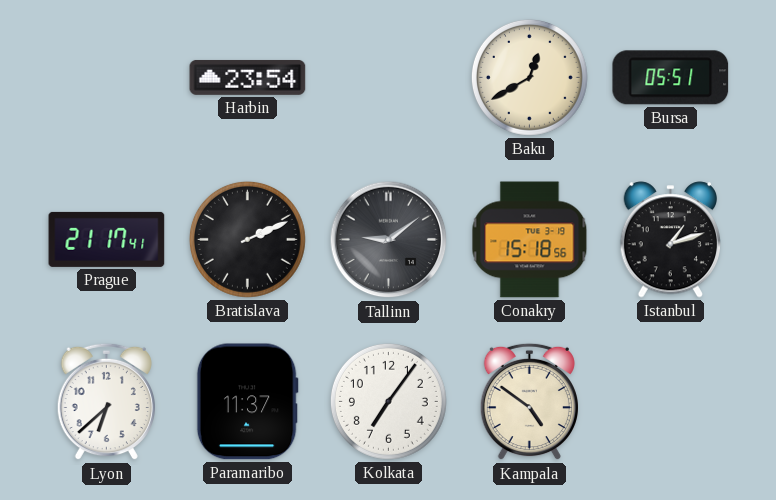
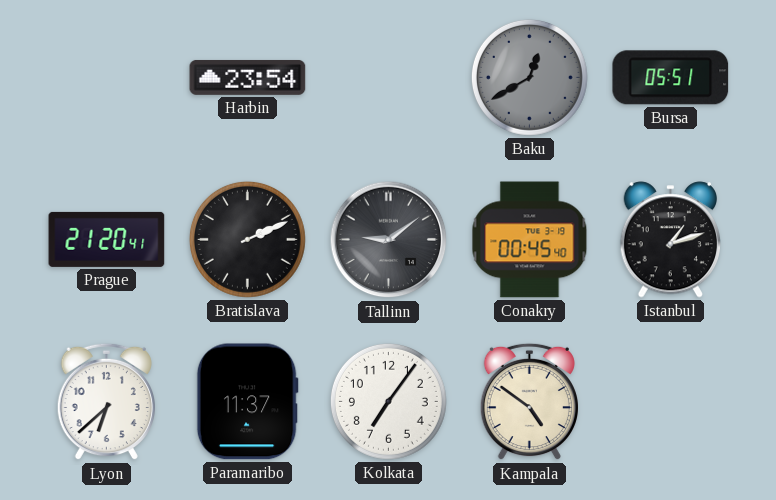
Baku dial: cream -> grey (529, 77)
Prague: 21:17 -> 21:20 (107, 239)
Conakry: 15:18 -> 00:45 (530, 240)
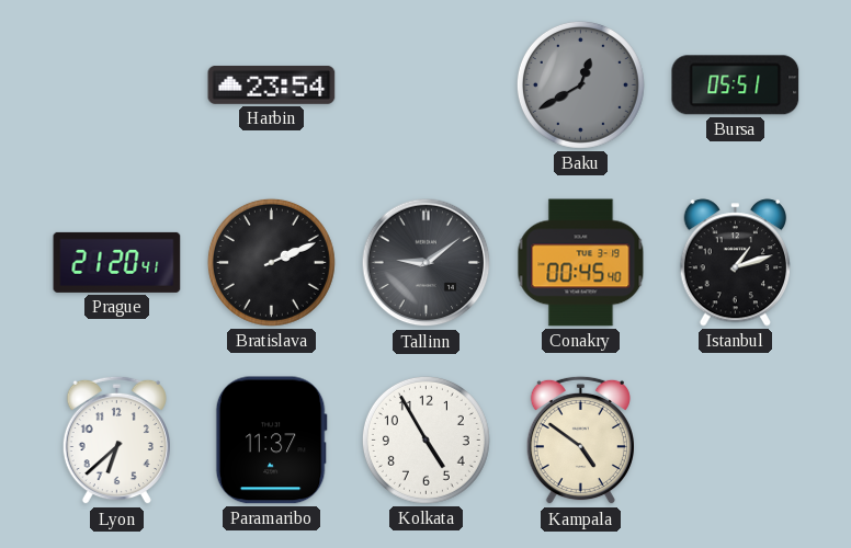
Kolkata: 7:06 -> 4:55 (426, 439)
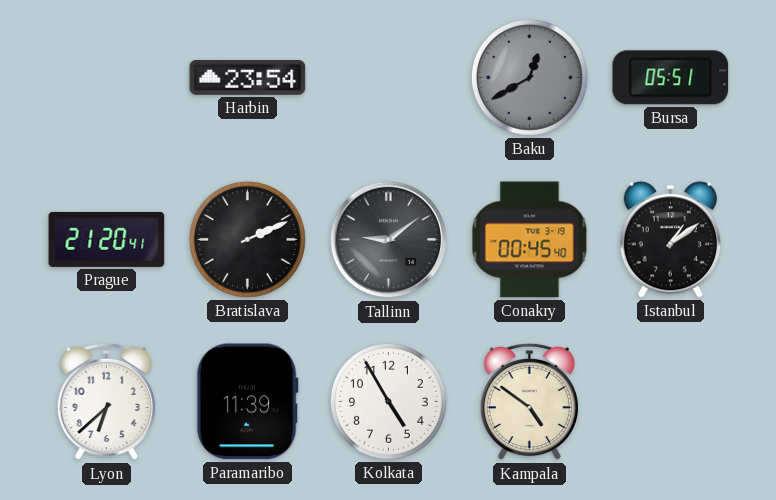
Istanbul: 1:12 -> 1:09 (670, 240)
Paramaribo: 11:37 -> 11:39 (247, 402)
